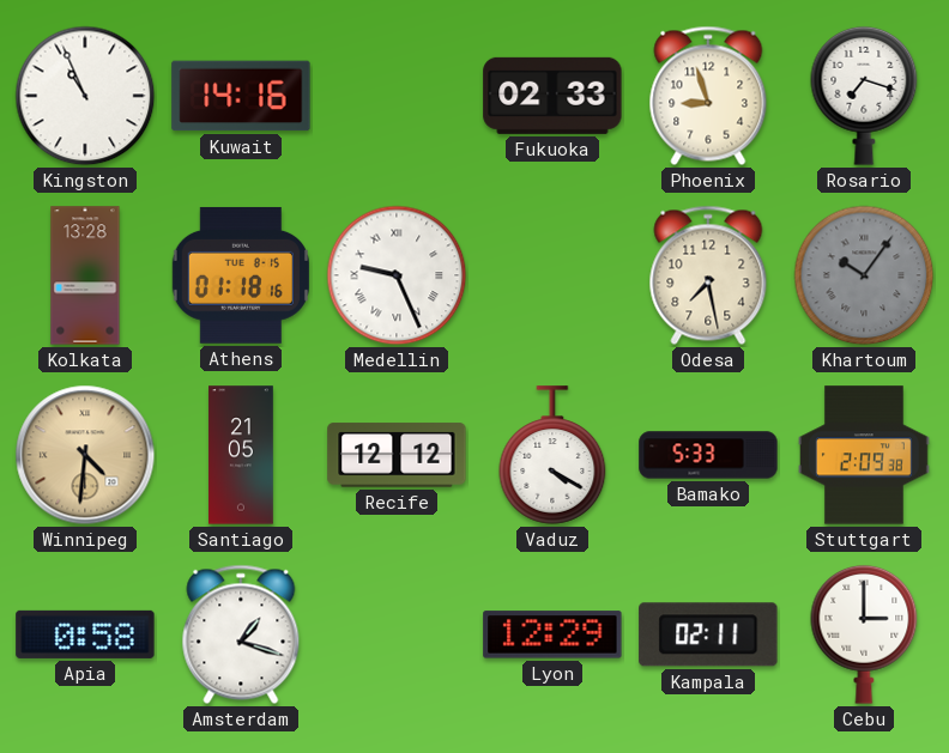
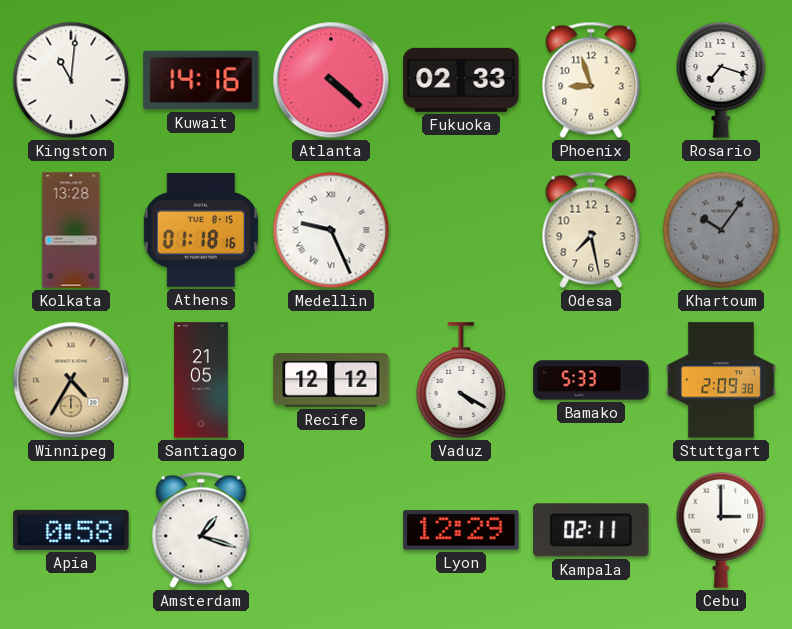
Kingston: 10:56 -> 11:01 (71, 80)
Atlanta: none -> 4:22 (331, 80)
Winnipeg: 4:31 -> 4:35 (71, 380)
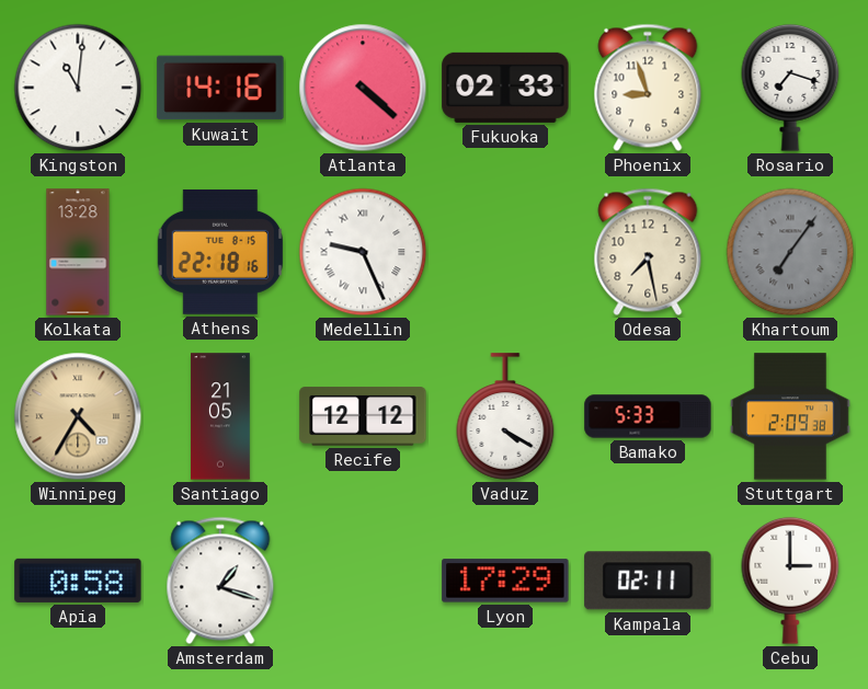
Athens: 01:18 -> 22:18 (220, 252)
Khartoum: 10:06 -> 7:06 (790, 252)
Lyon: 12:29 -> 17:29 (505, 581)
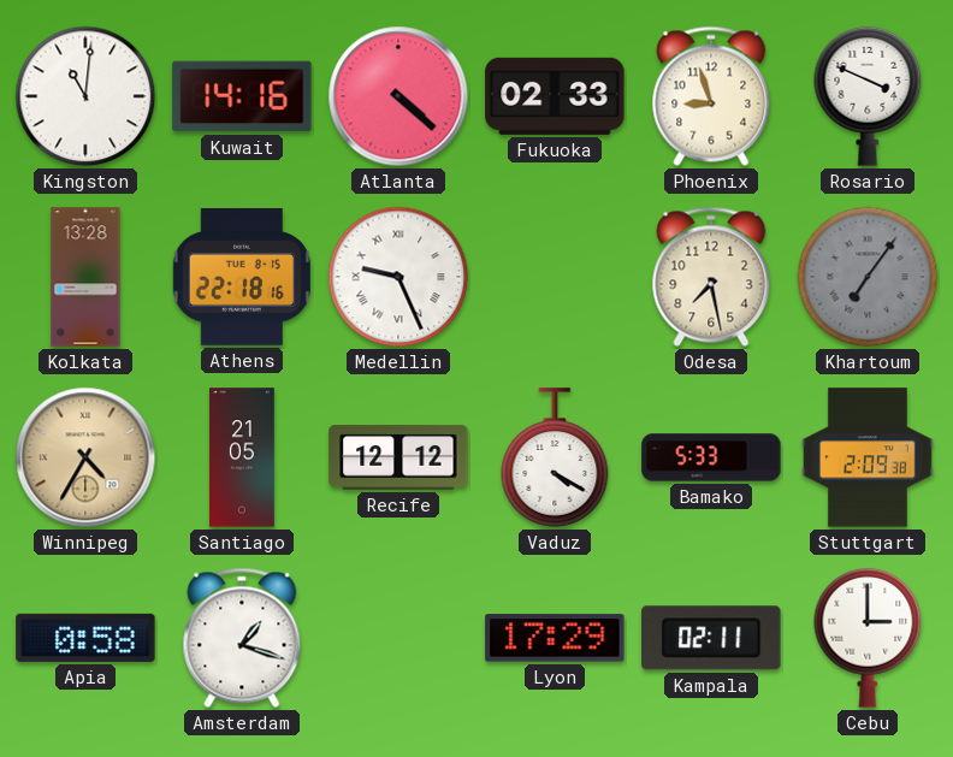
Rosario: 7:18 -> 3:49 (868, 96)
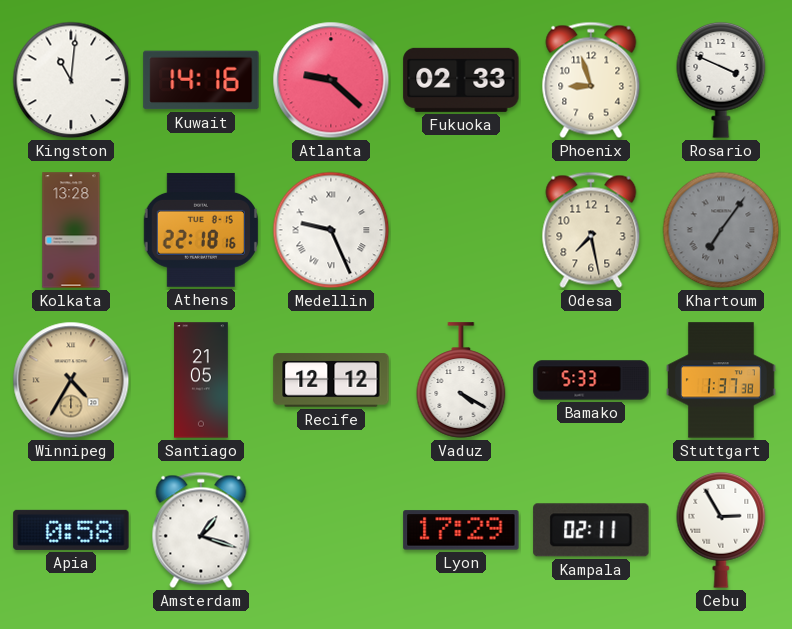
Atlanta: 4:22 -> 9:22 (331, 80)
Stuttgart: 2:09 -> 1:37 (722, 380)
Cebu: 3:00 -> 2:55 (721, 530)
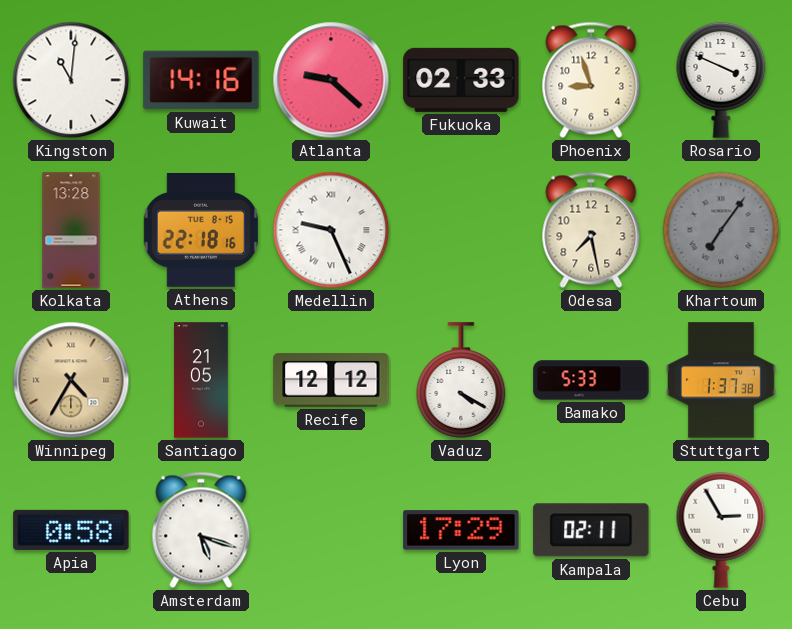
Amsterdam: 1:18 -> 5:18 (201, 530)
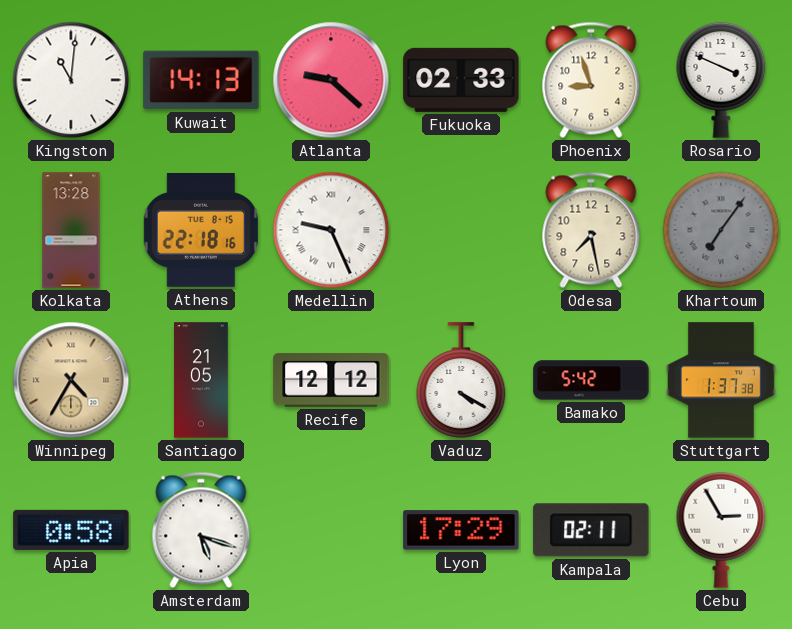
Kuwait: 14:16 -> 14:13 (201, 80)
Bamako: 5:33 -> 5:42 (591, 380)
